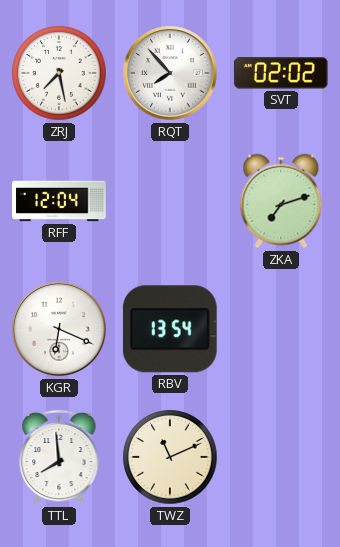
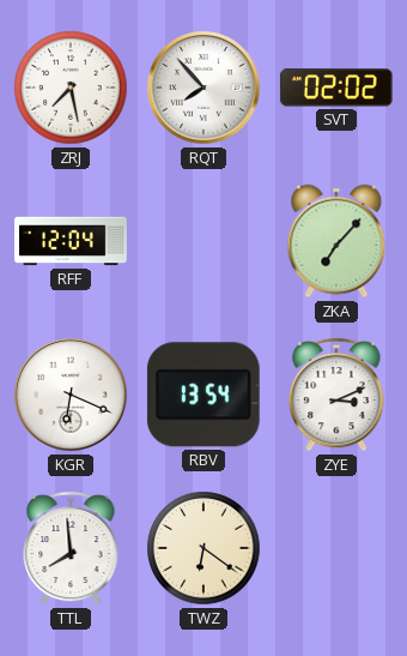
ZKA: 7:12 -> 7:07 (336, 241)
ZYE: none -> 3:11 (336, 395)
TWZ: 11:11 -> 6:21 (203, 548)
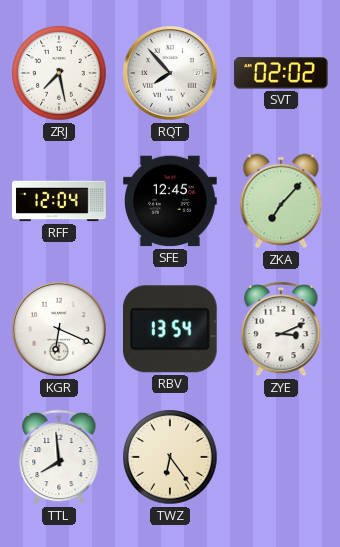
SFE: none -> 12:45 (171, 201)
TWZ: 6:21 -> 6:24 (170, 457)
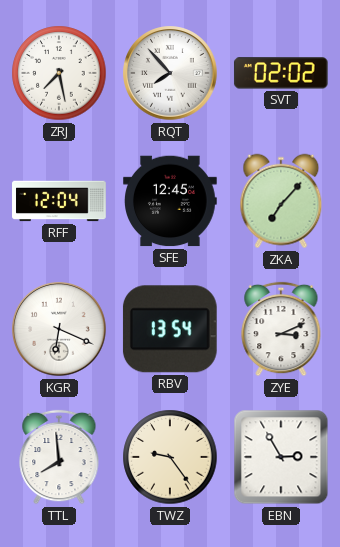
TWZ: 6:24 -> 9:24 (170, 457)
EBN: none -> 2:55 (281, 457)
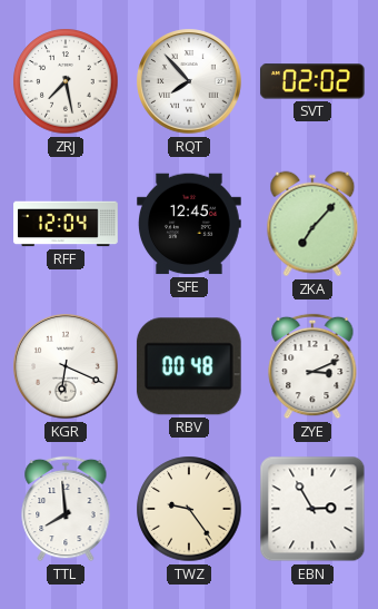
RBV: 13:54 -> 00:48 (189, 366)
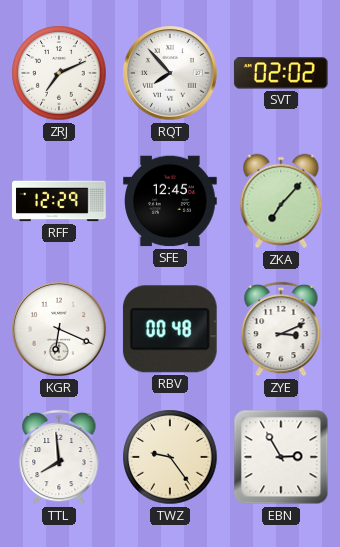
ZRJ: 7:28 -> 7:11 (59, 73)
RFF: 12:04 -> 12:29 (59, 201)
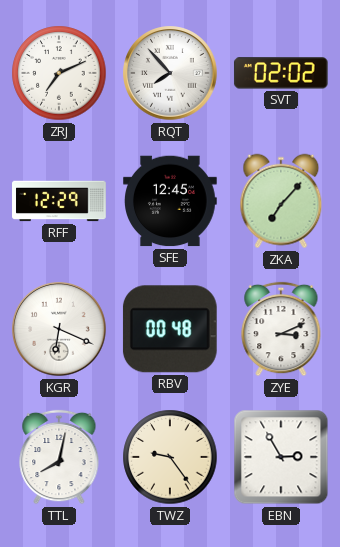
TTL: 7:59 -> 8:02 (59, 457)
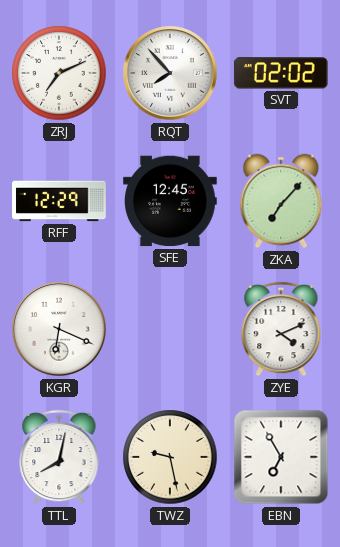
RBV: 00:48 -> none (170, 329)
ZYE: 3:11 -> 4:11 (281, 329)
TWZ: 9:24 -> 9:28 (170, 457)
EBN: 2:55 -> 6:55 (281, 457)
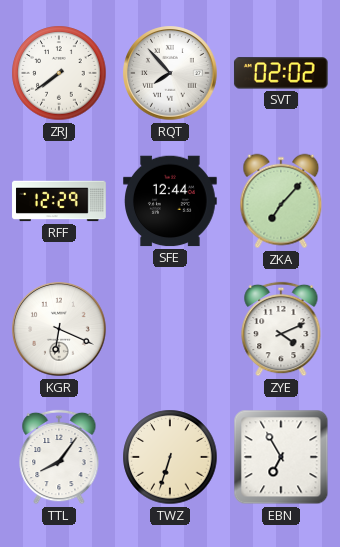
ZRJ: 7:11 -> 7:39 (59, 73)
SFE: 12:45 -> 12:44 (171, 201)
TTL: 8:02 -> 8:06 (59, 457)
TWZ: 9:28 -> 6:33 (170, 457)
